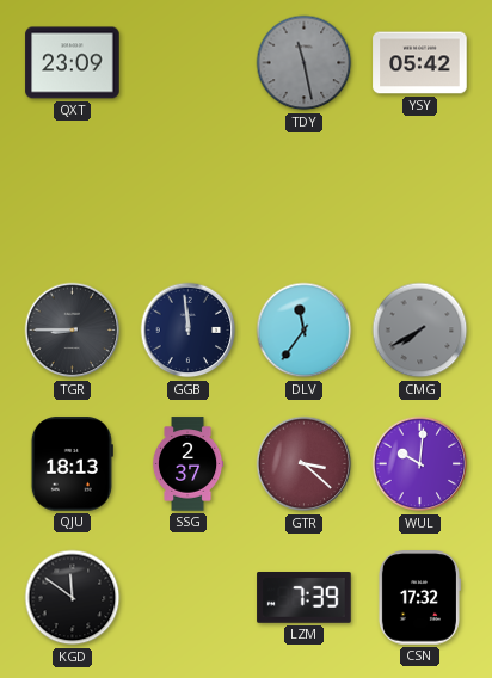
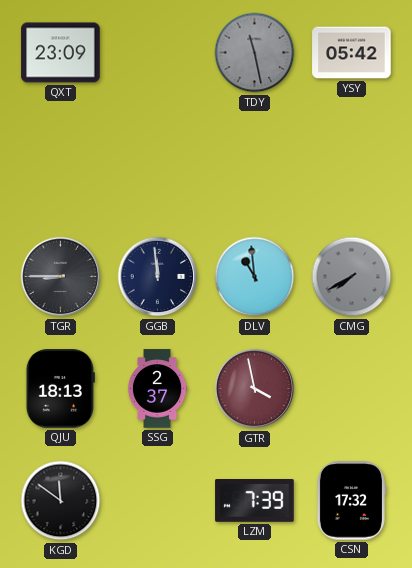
DLV: 11:36 -> 10:59 (255, 277)
GTR: 3:22 -> 3:58 (255, 389)
WUL: 10:01 -> none (420, 464)
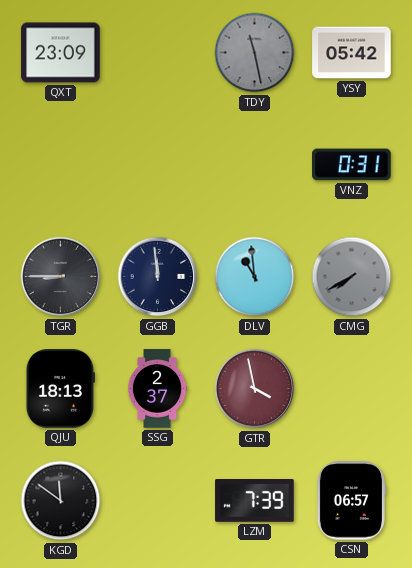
VNZ: none -> 0:31 (352, 165)
CSN: 17:32 -> 06:57 (351, 501)
